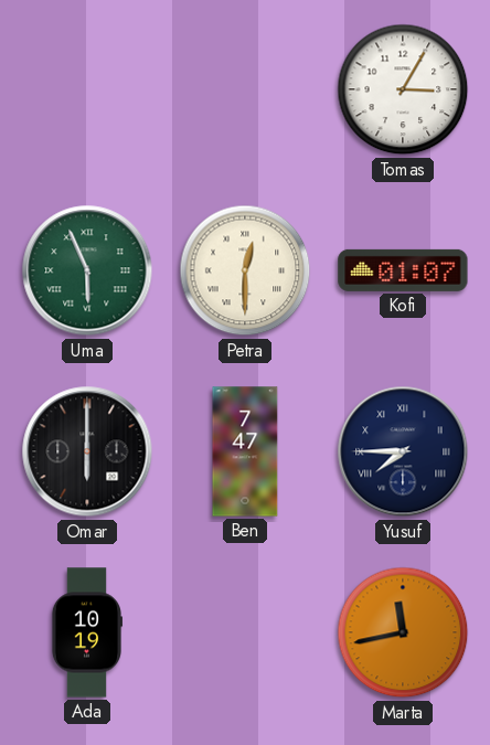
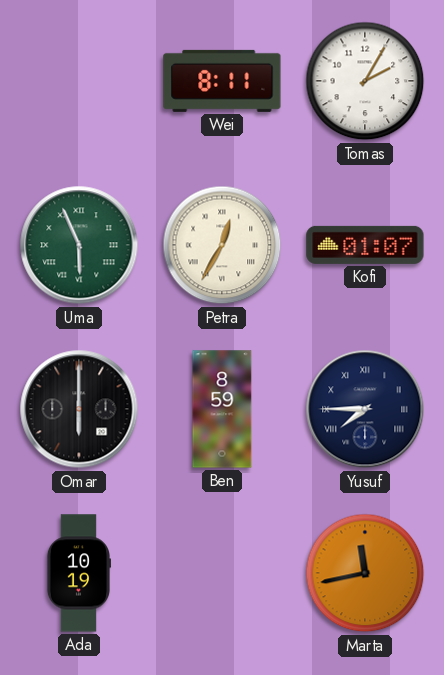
Wei: none -> 8:11 (222, 81)
Tomas: 3:05 -> 2:05 (365, 81)
Petra: 12:30 -> 12:35 (222, 245)
Ben: 7:47 -> 8:59 (222, 409)
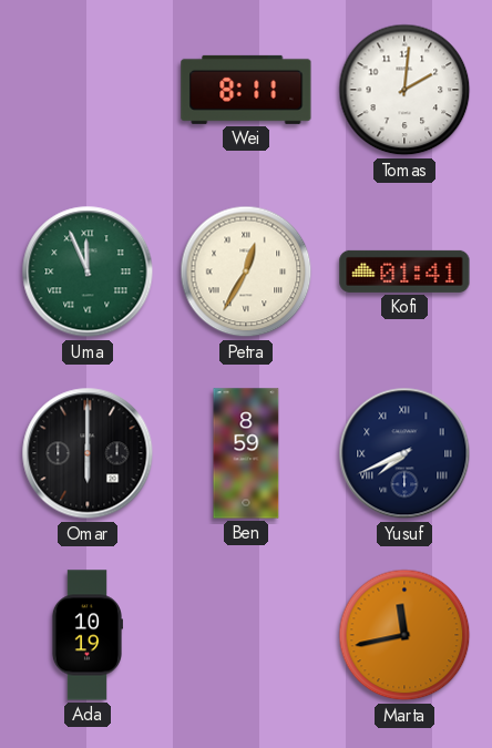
Tomas: 2:05 -> 2:01 (404, 90)
Uma: 5:56 -> 11:56 (88, 271)
Kofi: 01:07 -> 01:41 (404, 271)
Yusuf: 7:45 -> 7:41 (404, 453)
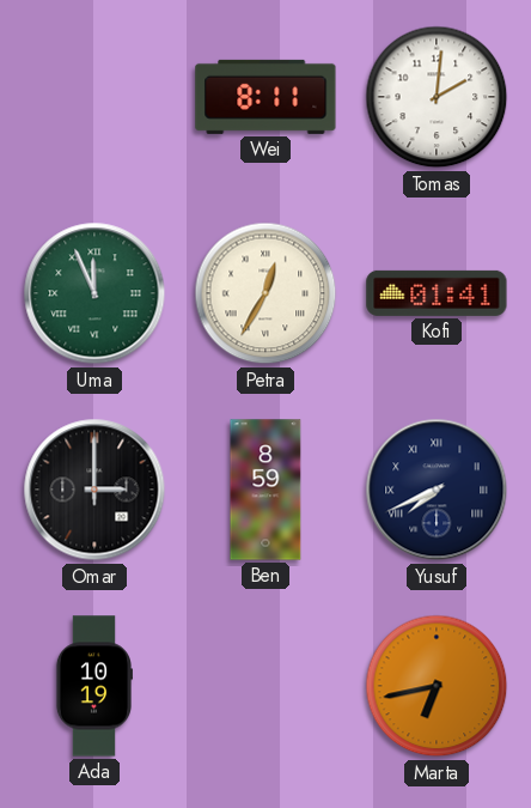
Omar: 6:00 -> 3:00 (94, 490)
Marta: 11:43 -> 6:43 (437, 686)
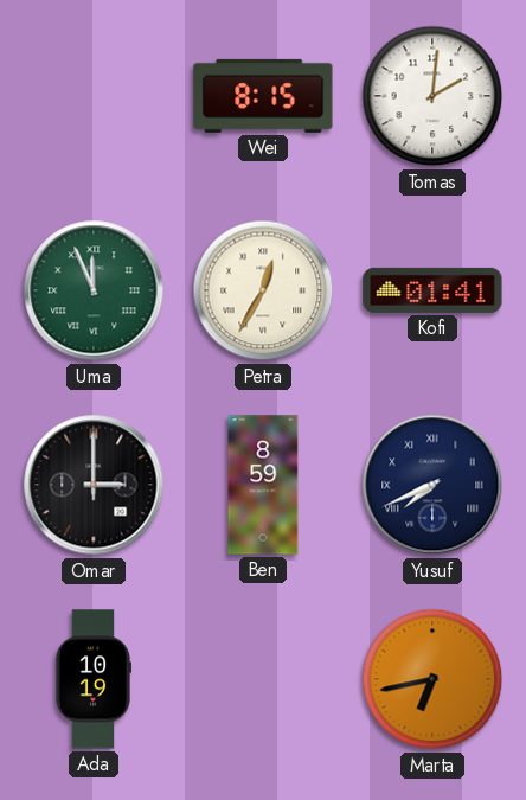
Wei: 8:11 -> 8:15 (263, 96)
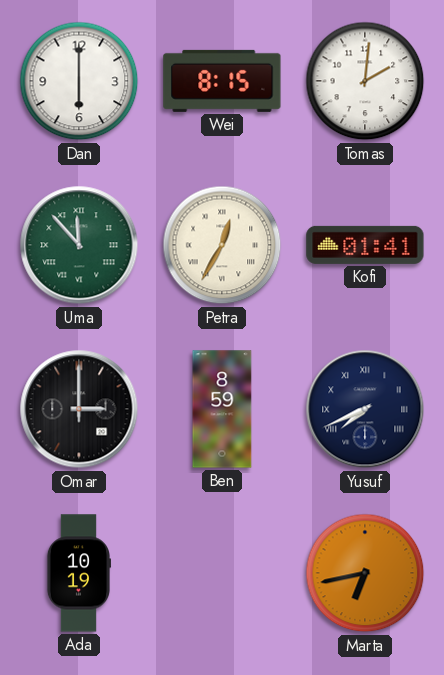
Dan: none -> 6:00 (79, 81)
Uma: 11:56 -> 11:53 (79, 245)
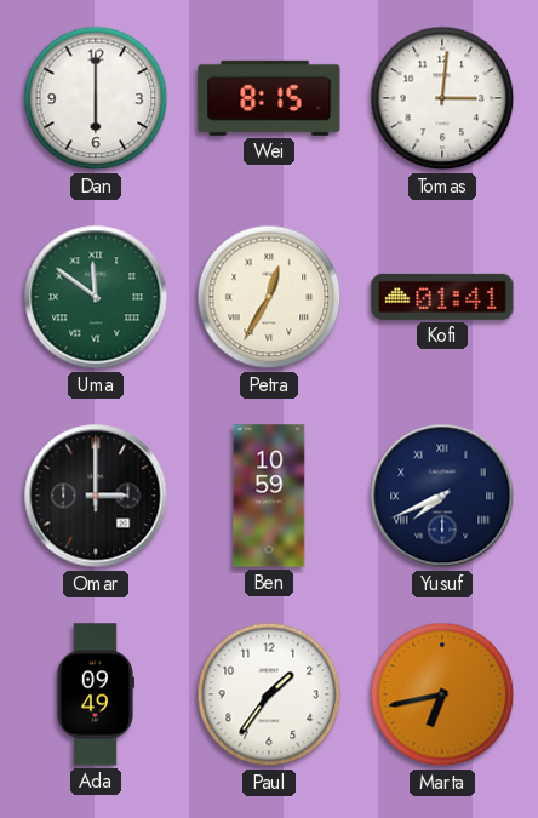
Tomas: 2:01 -> 3:01 (442, 98)
Uma: 11:53 -> 11:51 (96, 297)
Ben: 8:59 -> 10:59 (269, 496)
Ada: 10:19 -> 09:49 (96, 694)
Paul: none -> 1:36 (269, 694)
